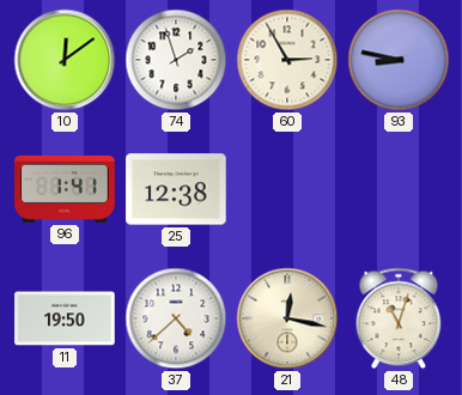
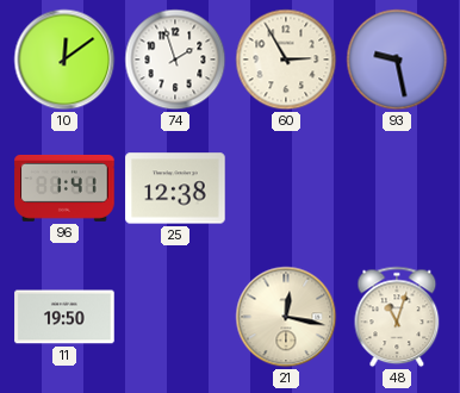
93: 8:47 -> 9:28 (397, 60)
37: 4:38 -> none (176, 318)
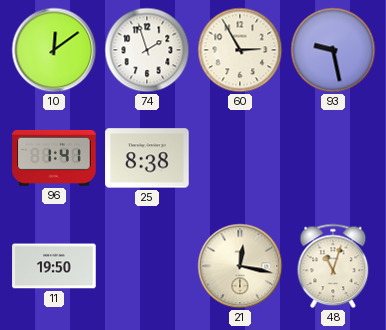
25: 12:38 -> 8:38 (147, 158)
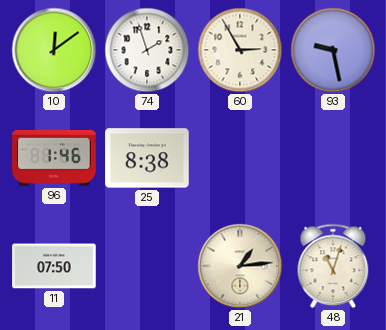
96: 1:41 -> 1:46 (54, 158)
11: 19:50 -> 07:50 (54, 266)
21: 12:17 -> 1:14 (240, 266)
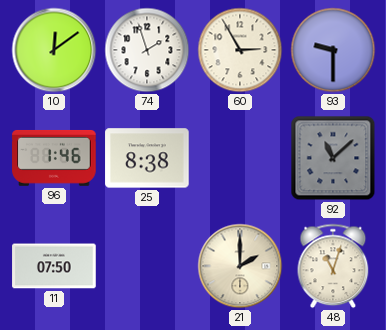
93: 9:28 -> 9:30 (333, 50)
92: none -> 11:08 (333, 158)
21: 1:14 -> 2:00 (240, 266)
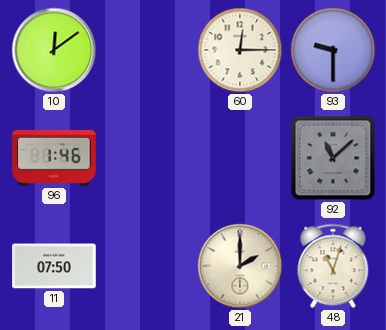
74: 1:57 -> none (147, 50)
60: 2:55 -> 12:15 (240, 50)
25: 8:38 -> none (147, 158)
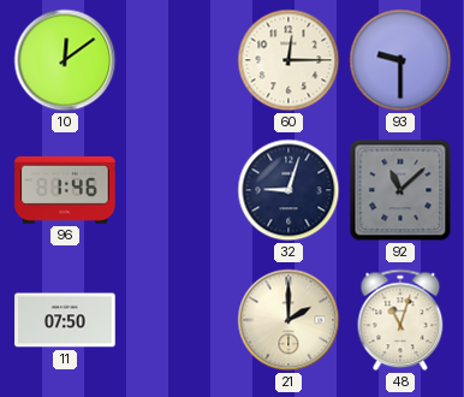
32: none -> 9:03 (288, 190)
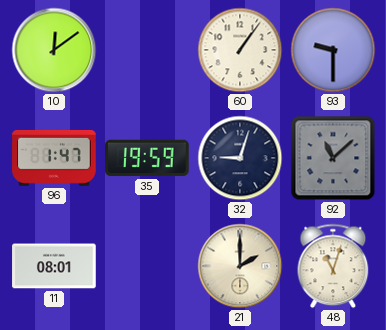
60: 12:15 -> 1:06 (240, 50)
96: 1:46 -> 1:47 (54, 158)
35: none -> 19:59 (147, 158)
11: 07:50 -> 08:01 (54, 266)
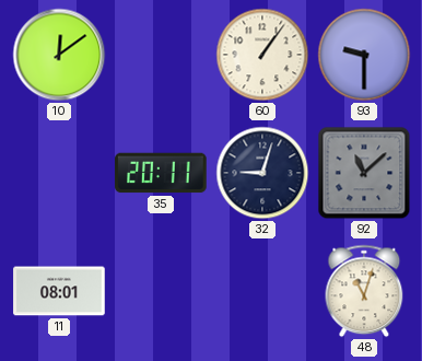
96: 1:47 -> none (54, 158)
35: 19:59 -> 20:11 (161, 173)
21: 2:00 -> none (240, 266)
